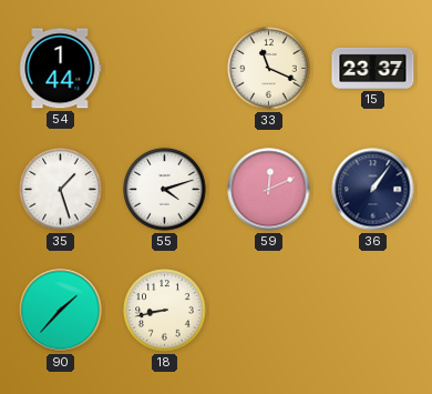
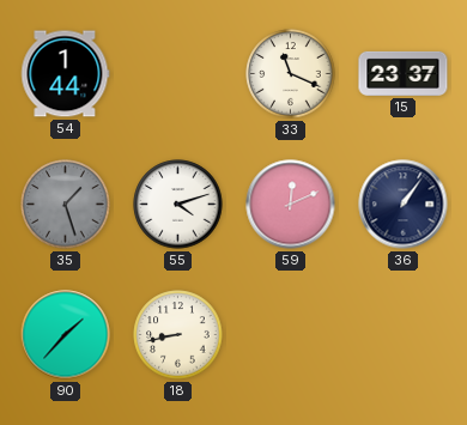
35 dial: white -> grey (66, 205)
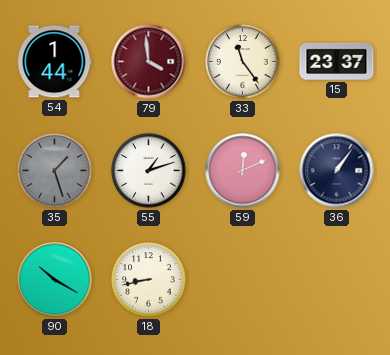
79: none -> 3:59 (149, 62)
33: 11:19 -> 11:24 (243, 62)
55: 4:12 -> 1:12 (149, 171)
90: 1:37 -> 10:20 (55, 280)
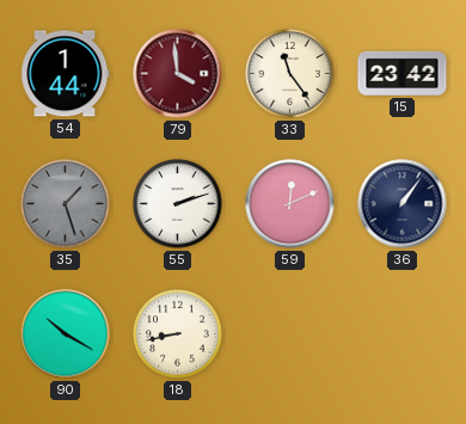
15: 23:37 -> 23:42 (403, 73)
55: 1:12 -> 2:12 (178, 204)
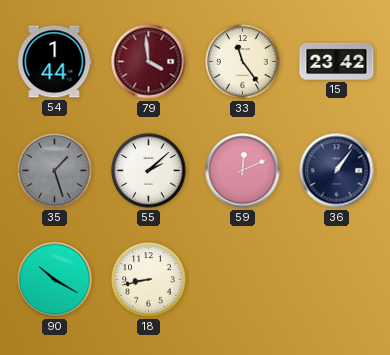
55: 2:12 -> 2:08 (149, 171)
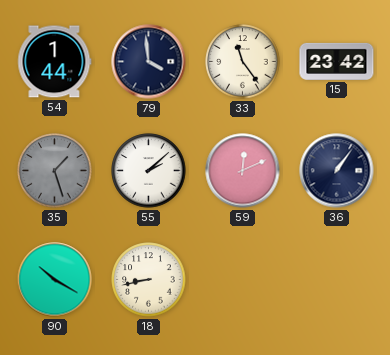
79 dial: burgundy -> navy (149, 62)
